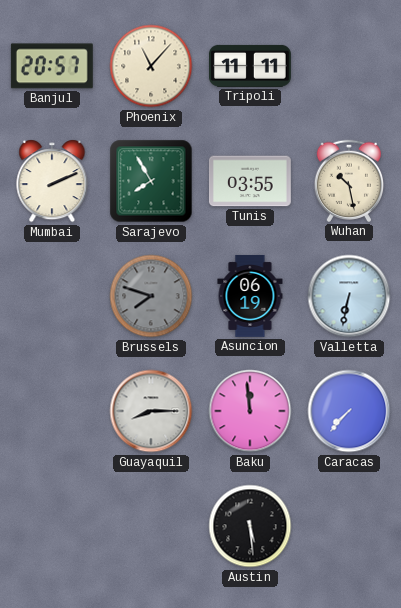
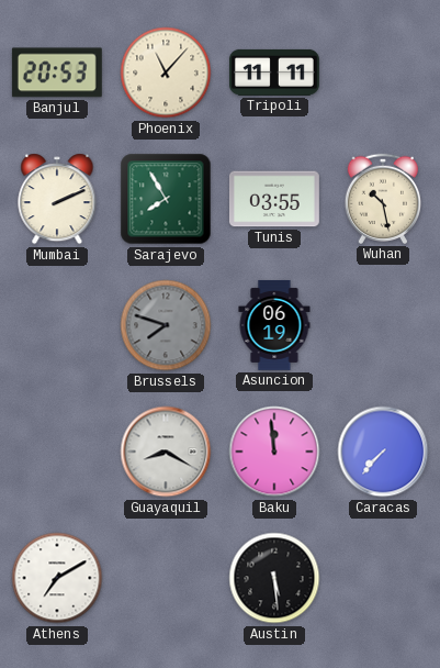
Banjul: 20:57 -> 20:53 (57, 73)
Valletta: 6:32 -> none (349, 296)
Guayaquil: 8:15 -> 8:20 (166, 452)
Athens: none -> 7:10 (57, 578)
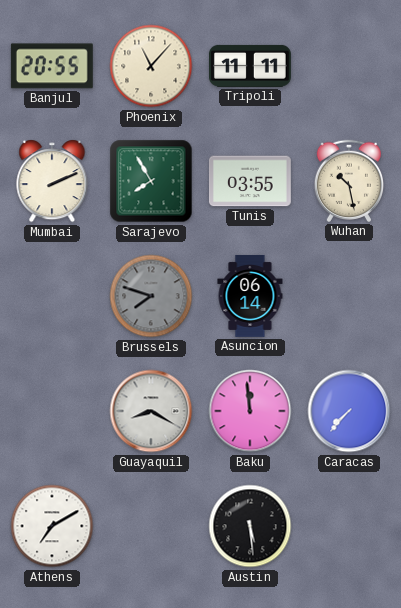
Banjul: 20:53 -> 20:55 (52, 66)
Asuncion: 06:19 -> 06:14 (250, 296)
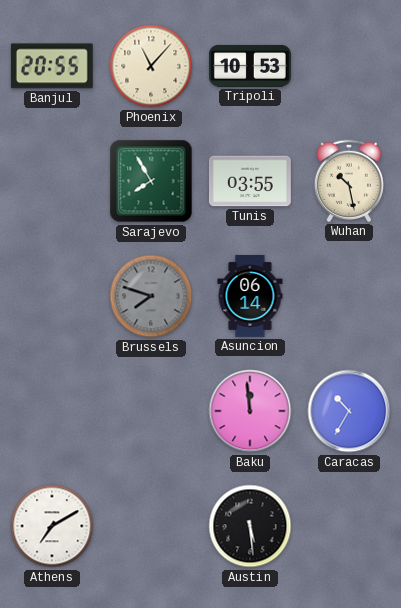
Tripoli: 11:11 -> 10:53 (250, 66)
Mumbai: 2:11 -> none (52, 181)
Guayaquil: 8:20 -> none (151, 411)
Caracas: 7:37 -> 10:35 (349, 411)
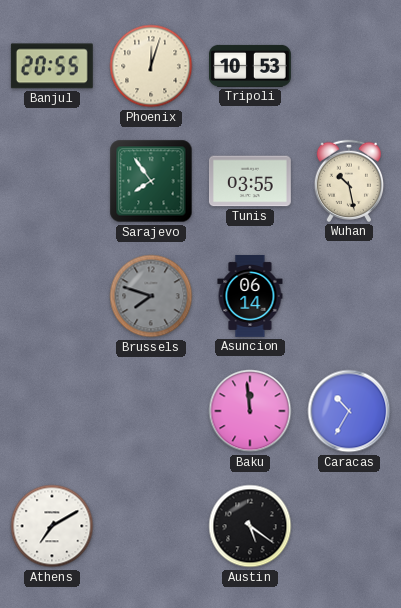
Phoenix: 11:07 -> 12:03 (151, 66)
Sarajevo: 7:55 -> 7:54 (151, 181)
Austin: 5:29 -> 5:21 (250, 526)
